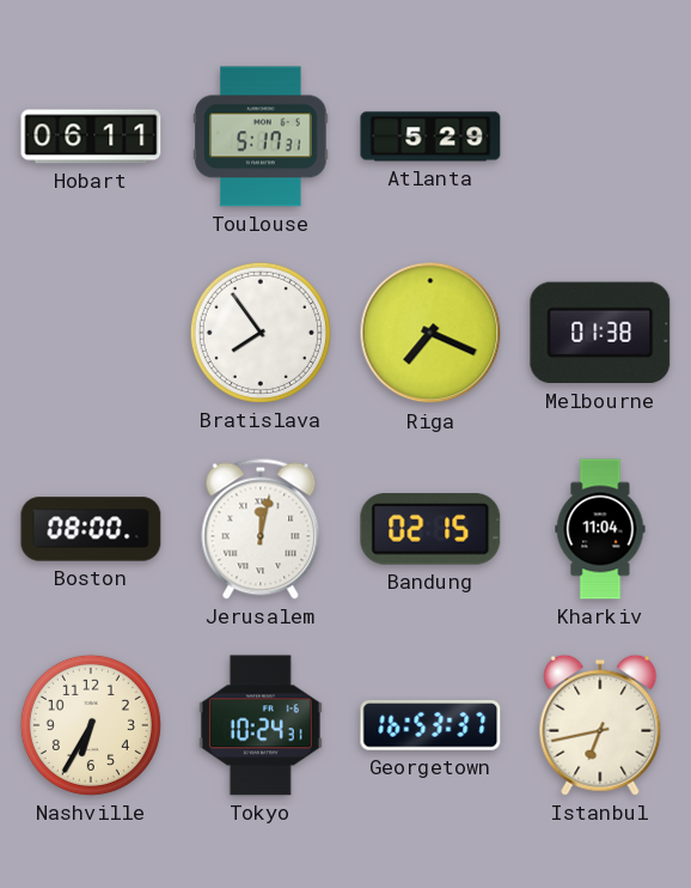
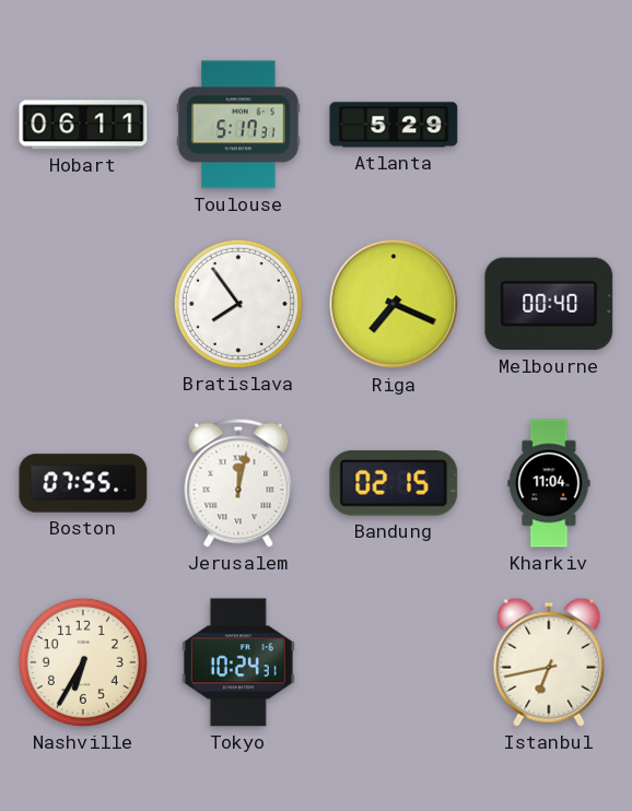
Melbourne: 01:38 -> 00:40 (549, 304)
Boston: 08:00 -> 07:55 (83, 483)
Georgetown: 16:53 -> none (430, 725)
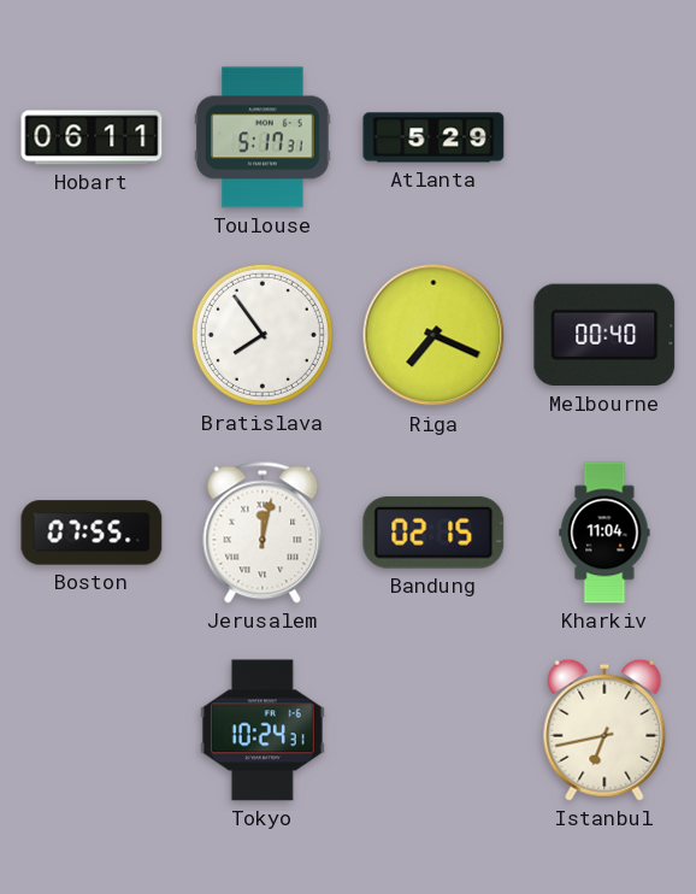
Nashville: 6:35 -> none (83, 662)
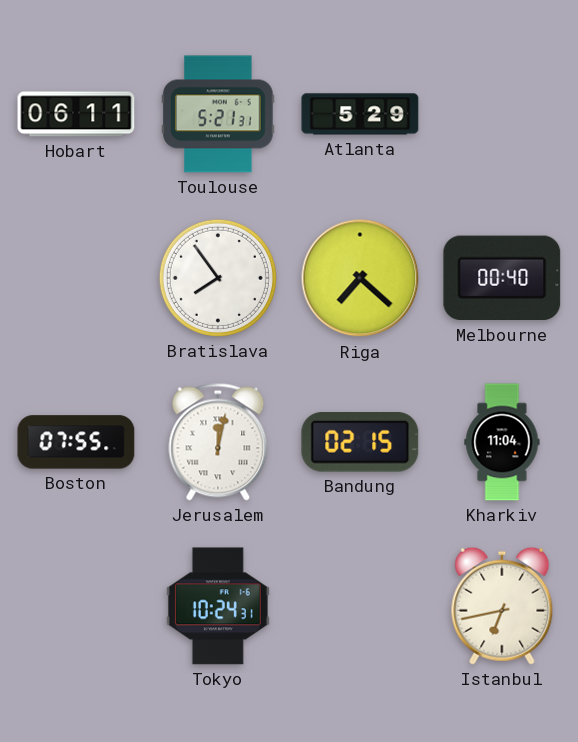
Toulouse: 5:17 -> 5:21 (218, 114)
Riga: 7:19 -> 7:22 (360, 278)
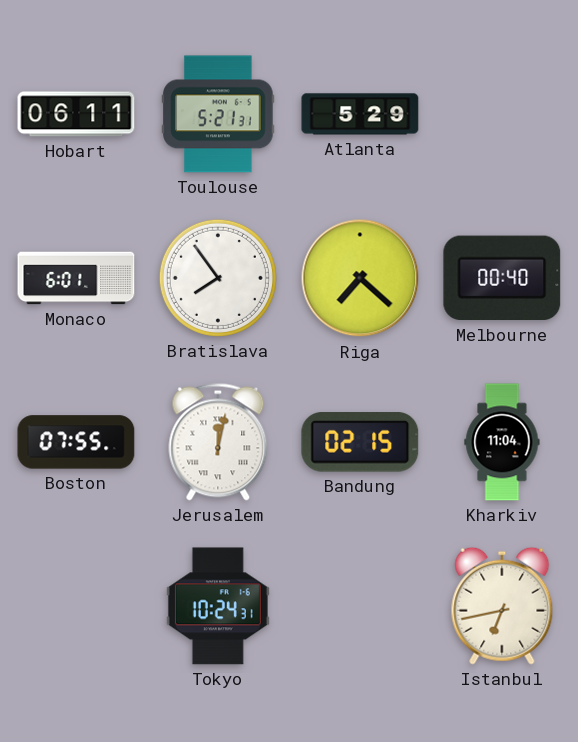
Monaco: none -> 6:01 (76, 278)
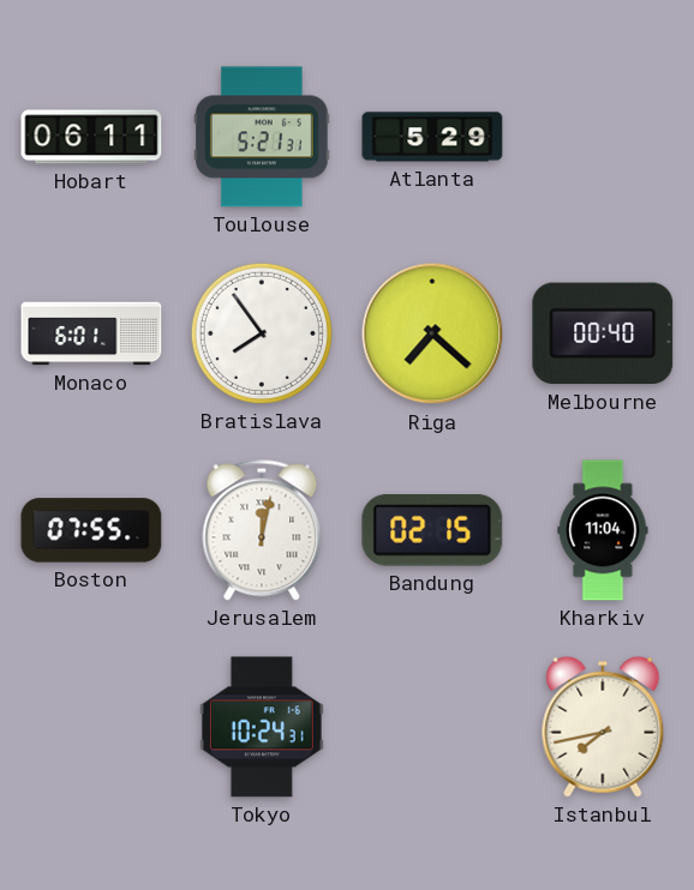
Istanbul: 6:43 -> 7:43 (603, 727)
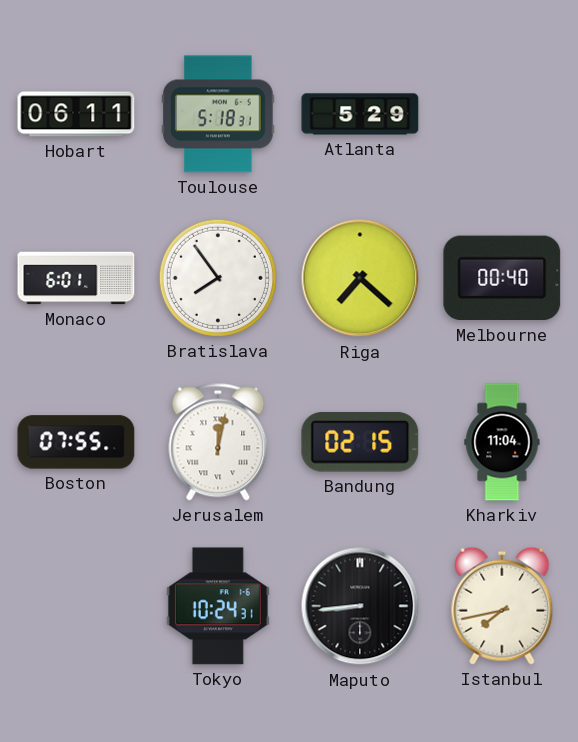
Toulouse: 5:21 -> 5:18 (218, 114)
Maputo: none -> 8:44 (360, 606)
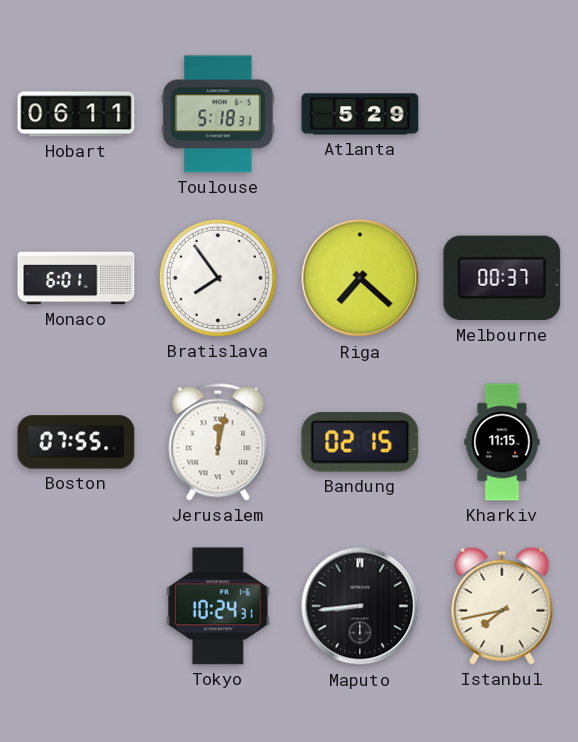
Melbourne: 00:40 -> 00:37 (502, 278)
Kharkiv: 11:04 -> 11:15 (502, 442)
